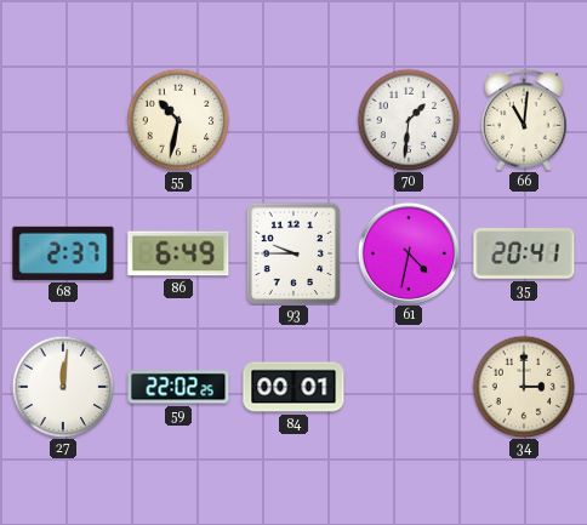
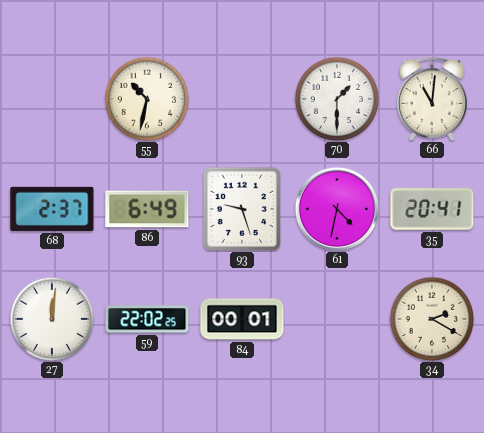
70: 1:31 -> 1:30 (337, 99)
93: 9:45 -> 9:27 (242, 209)
34: 3:00 -> 2:20 (432, 319)
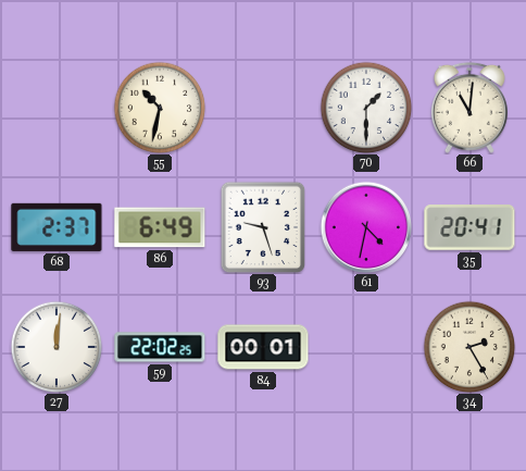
34: 2:20 -> 2:25 (469, 347)
